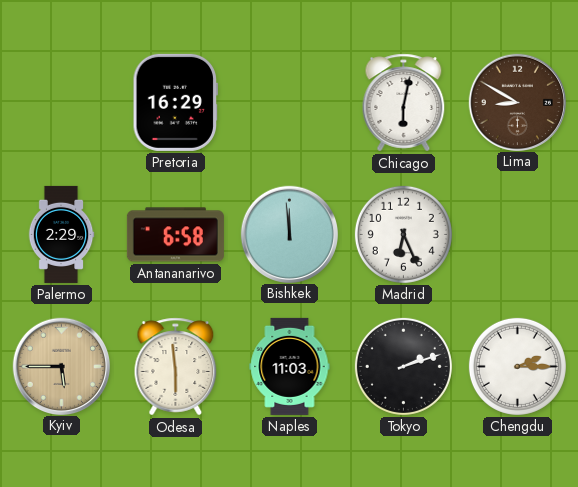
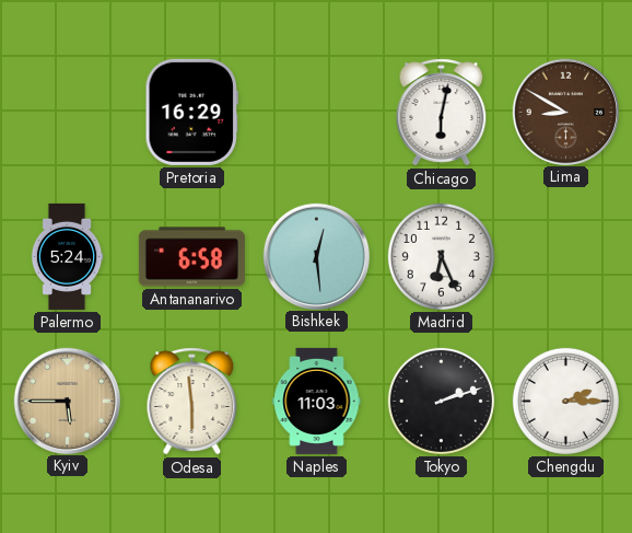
Palermo: 2:29 -> 5:24 (67, 256)
Bishkek: 11:59 -> 12:29 (316, 256)
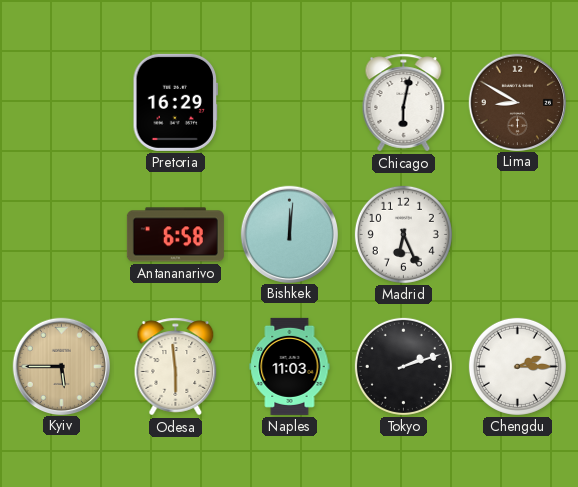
Palermo: 5:24 -> none (67, 256)
Bishkek: 12:29 -> 12:01 (289, 234)
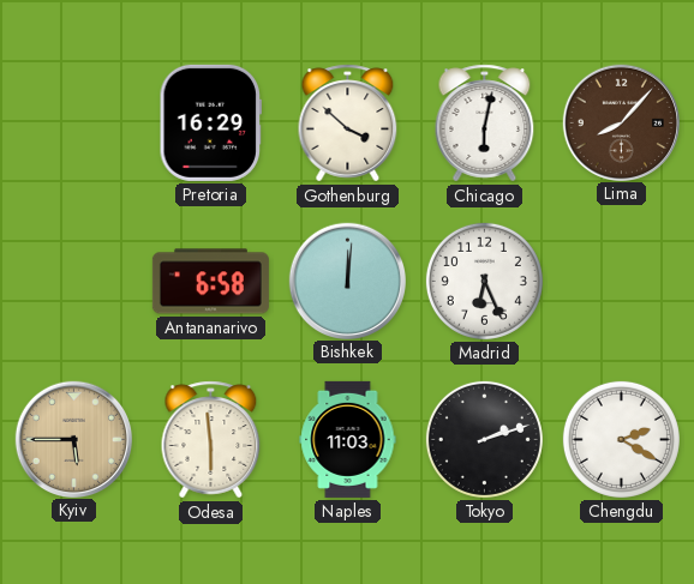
Gothenburg: none -> 3:52 (348, 124)
Lima: 8:50 -> 8:07 (621, 122)
Chengdu: 2:15 -> 2:20 (621, 439)
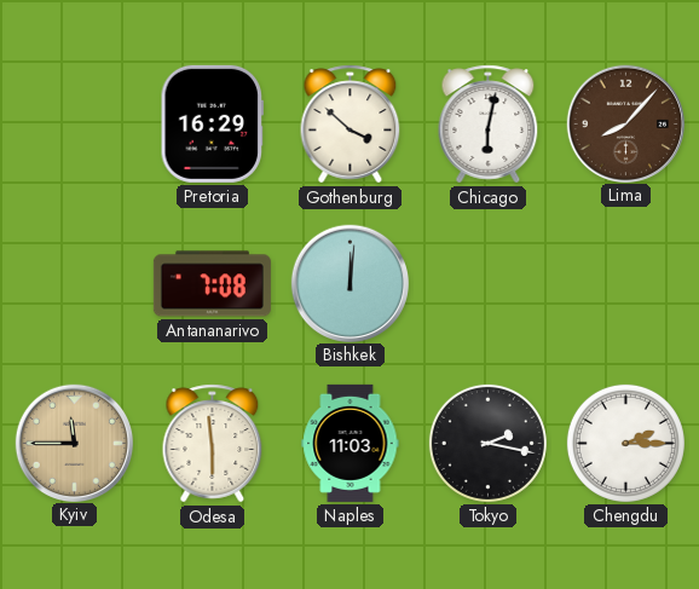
Antananarivo: 6:58 -> 7:08 (212, 284)
Madrid: 6:26 -> none (484, 281)
Kyiv: 5:45 -> 11:45 (74, 443)
Tokyo: 2:12 -> 2:17 (487, 443)
Chengdu: 2:20 -> 2:15 (625, 443)
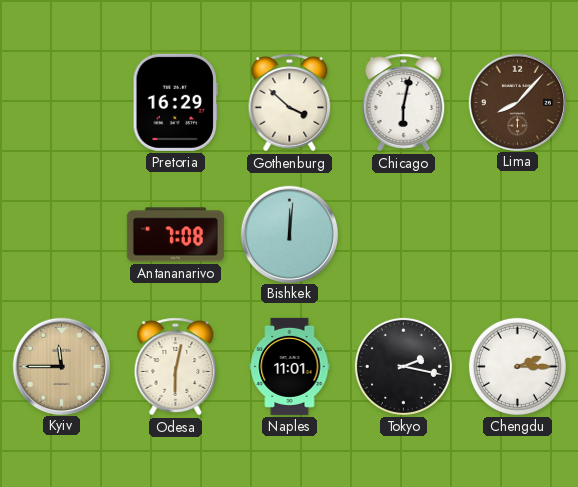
Odesa: 5:59 -> 6:02 (176, 367)
Naples: 11:03 -> 11:01 (290, 366)
